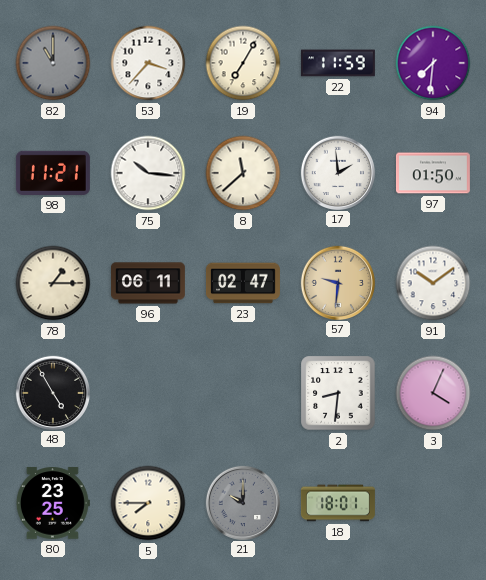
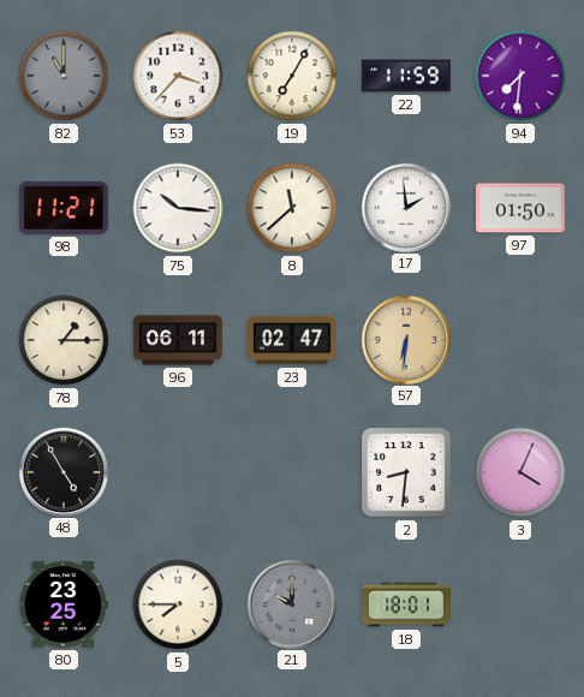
57: 9:31 -> 6:31 (405, 339)
91: 10:09 -> none (433, 283)
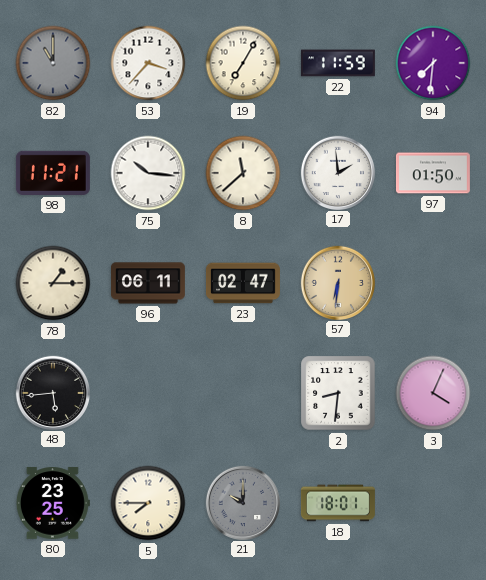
48: 4:55 -> 5:44 (52, 392)
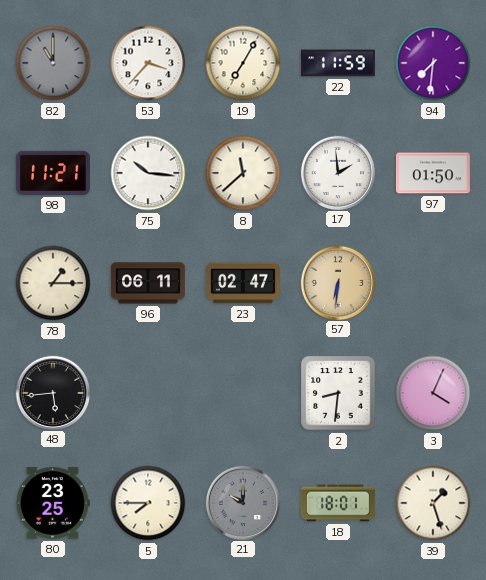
39: none -> 1:27 (433, 503)
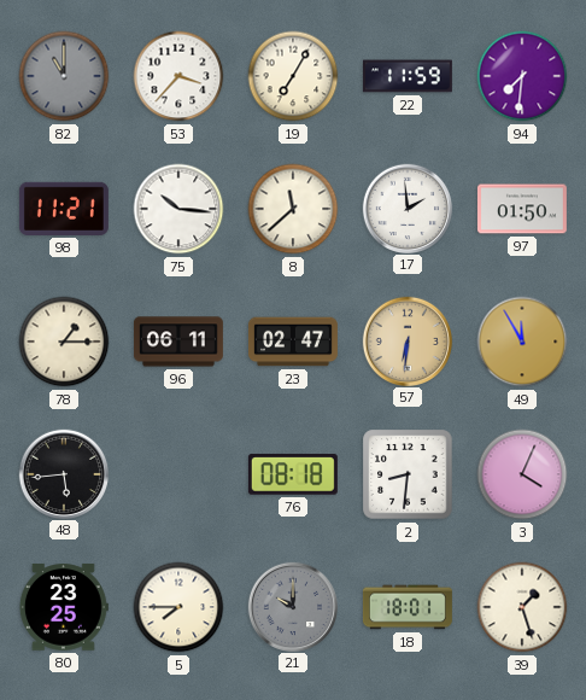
49: none -> 11:55 (522, 342)
76: none -> 08:18 (293, 474)
